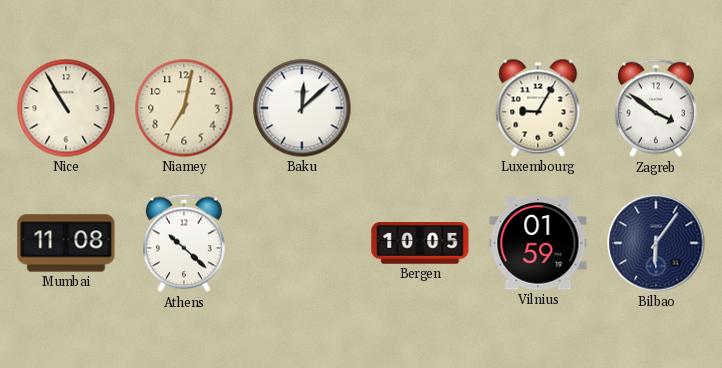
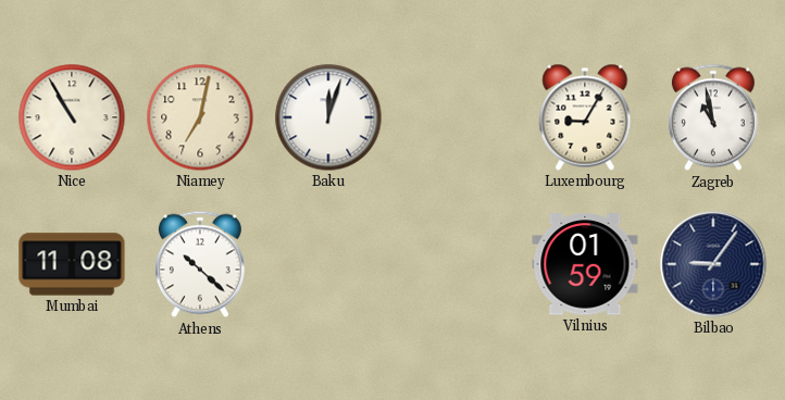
Baku: 12:08 -> 12:03 (328, 117)
Zagreb: 3:51 -> 10:58 (713, 117)
Bergen: 10:05 -> none (420, 243)
Bilbao: 6:06 -> 9:06 (713, 264)
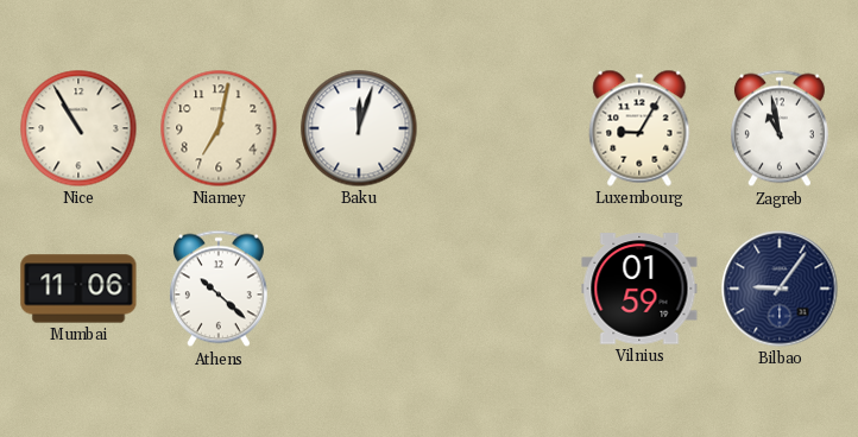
Mumbai: 11:08 -> 11:06 (78, 289)
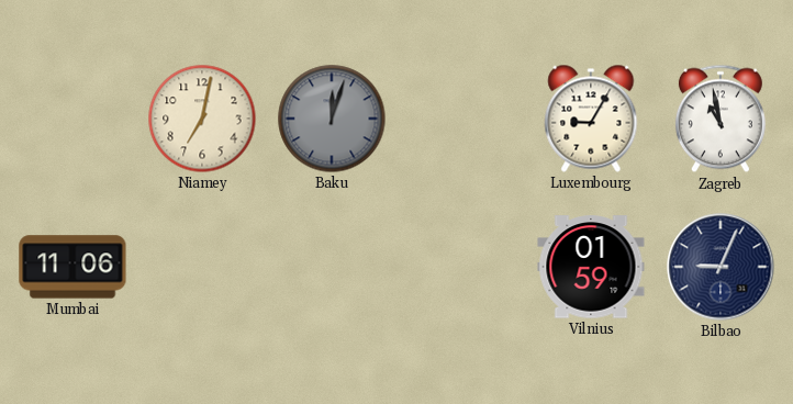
Nice: 10:55 -> none (78, 128)
Baku dial: white -> grey (332, 119)
Athens: 10:22 -> none (219, 289)
Bilbao: 9:06 -> 9:04 (721, 267)
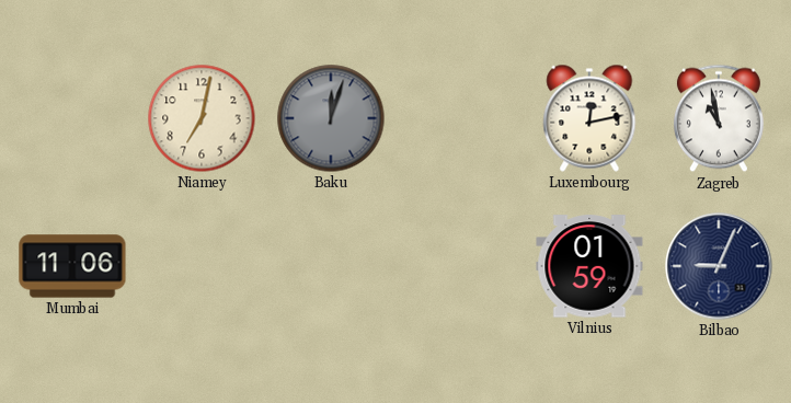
Luxembourg: 9:05 -> 12:13 (589, 118)
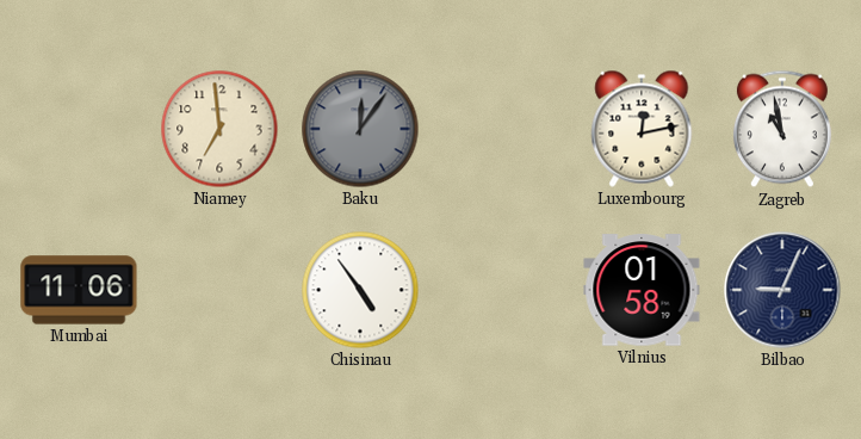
Niamey: 7:02 -> 6:59 (219, 129)
Baku: 12:03 -> 12:06 (360, 129)
Chisinau: none -> 4:54 (360, 290)
Vilnius: 01:59 -> 01:58 (642, 290)
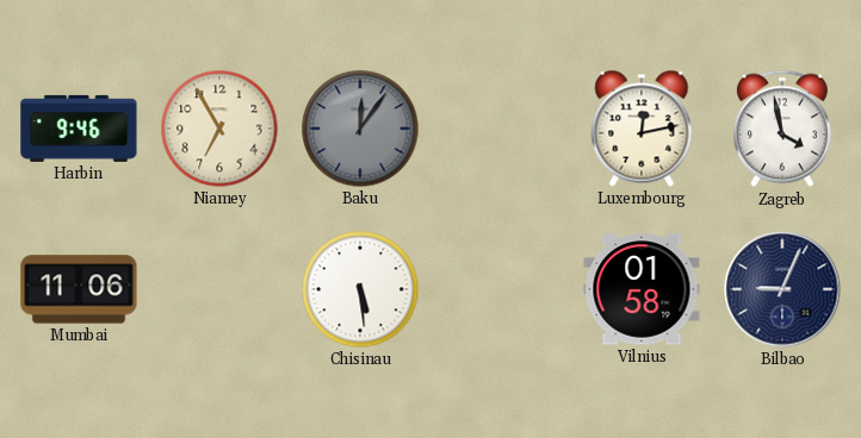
Harbin: none -> 9:46 (79, 129)
Niamey: 6:59 -> 6:55 (219, 129)
Zagreb: 10:58 -> 3:58 (782, 129)
Chisinau: 4:54 -> 5:29 (360, 289)
